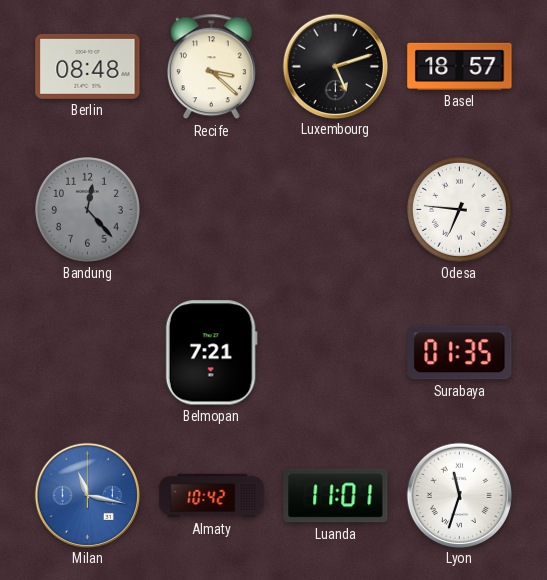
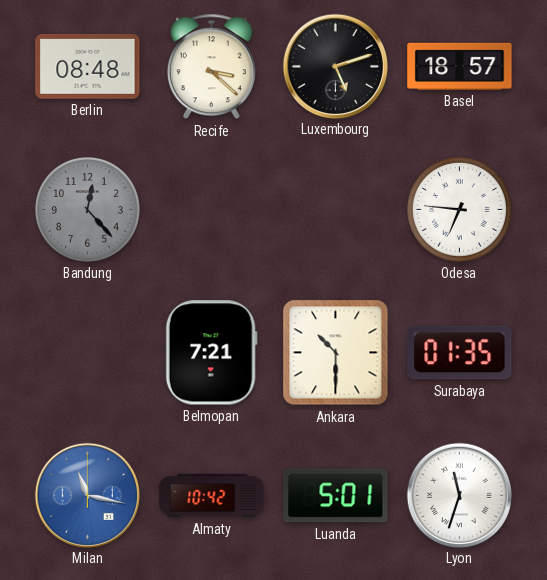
Ankara: none -> 10:30 (336, 353)
Luanda: 11:01 -> 5:01 (336, 496)
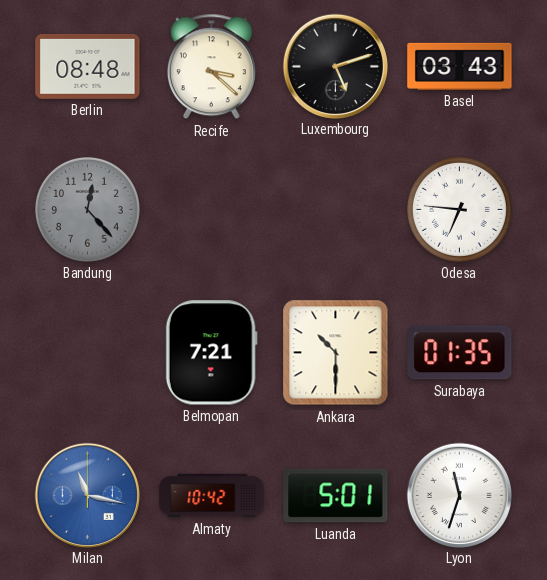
Basel: 18:57 -> 03:43 (460, 66)
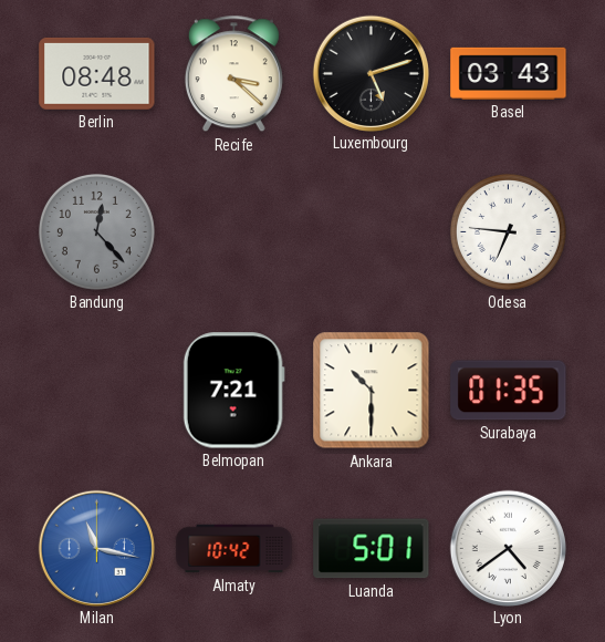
Lyon: 11:33 -> 4:39 (508, 548)
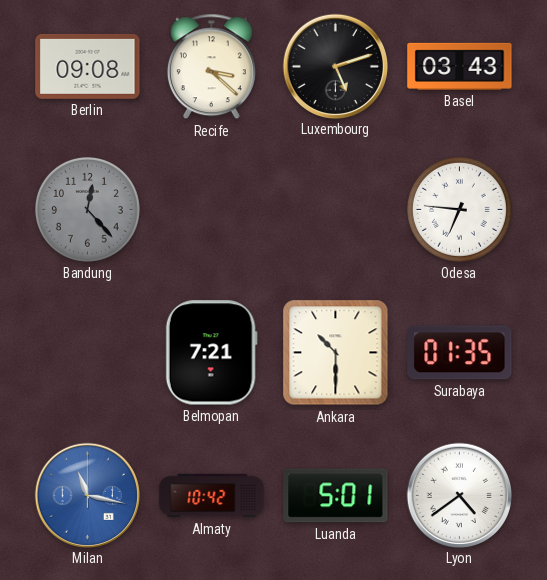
Berlin: 08:48 -> 09:08 (88, 66)
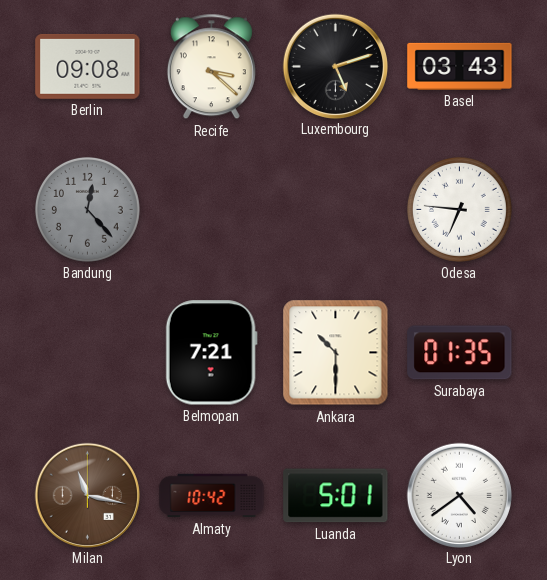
Milan dial: blue -> brown (87, 495)
